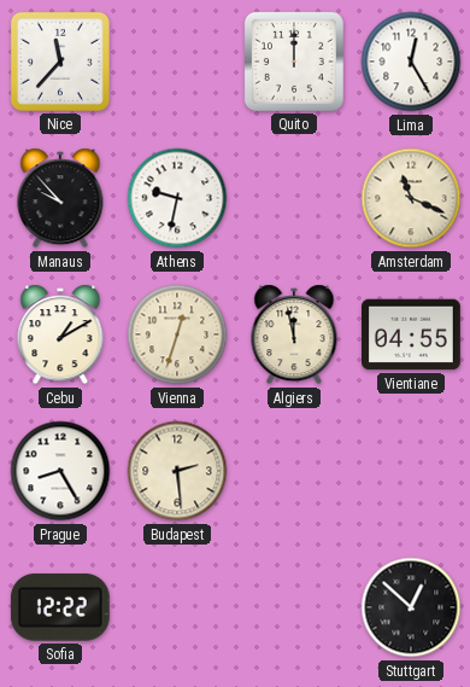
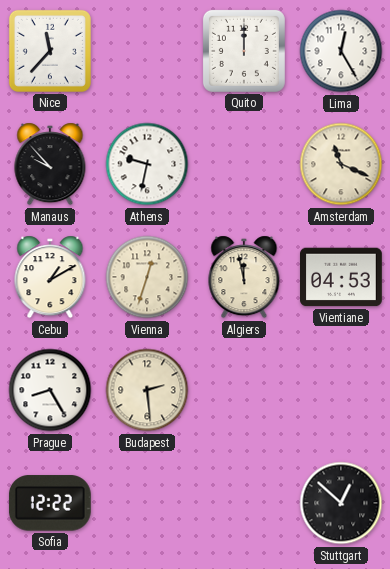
Vientiane: 04:55 -> 04:53 (342, 277)
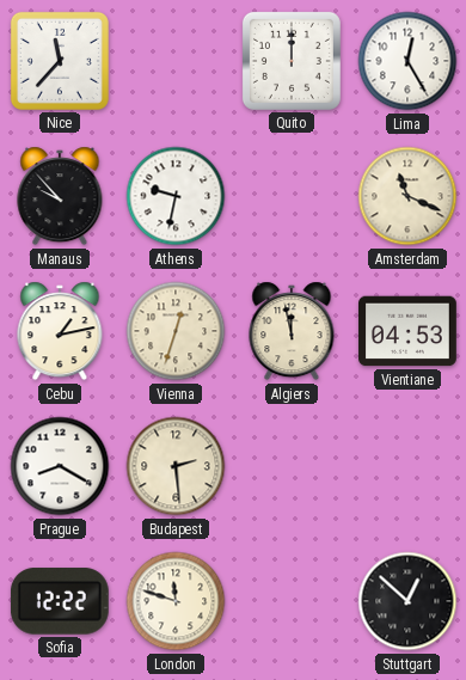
Cebu: 1:10 -> 1:13 (60, 331)
Prague: 8:25 -> 8:20 (60, 466)
London: none -> 11:48 (176, 601)
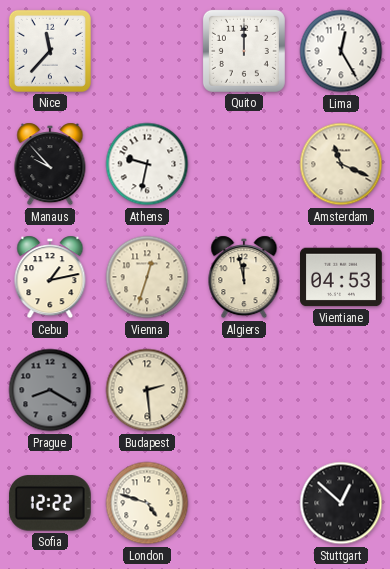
Prague dial: white -> grey (50, 390)
London: 11:48 -> 4:48 (147, 503)
